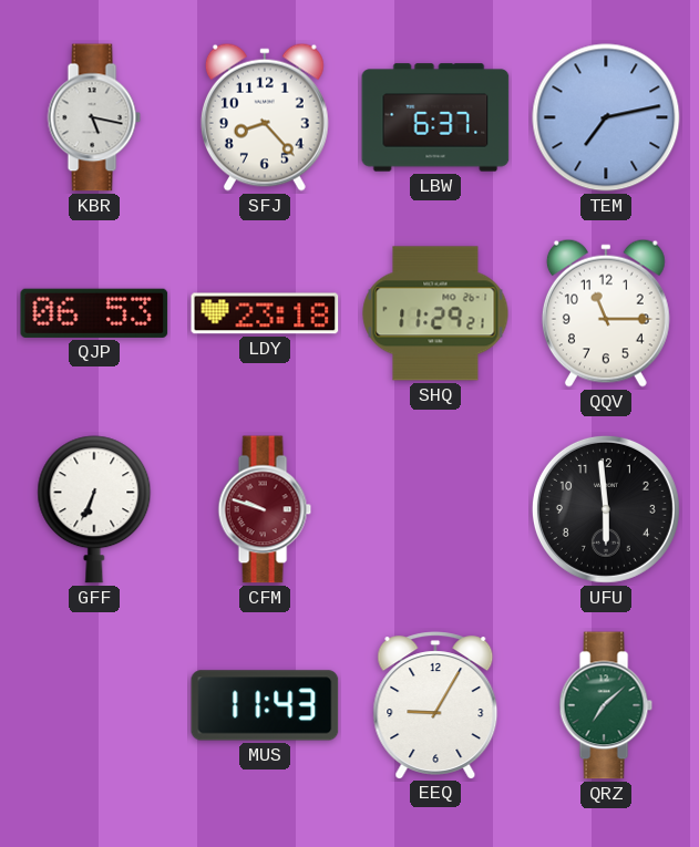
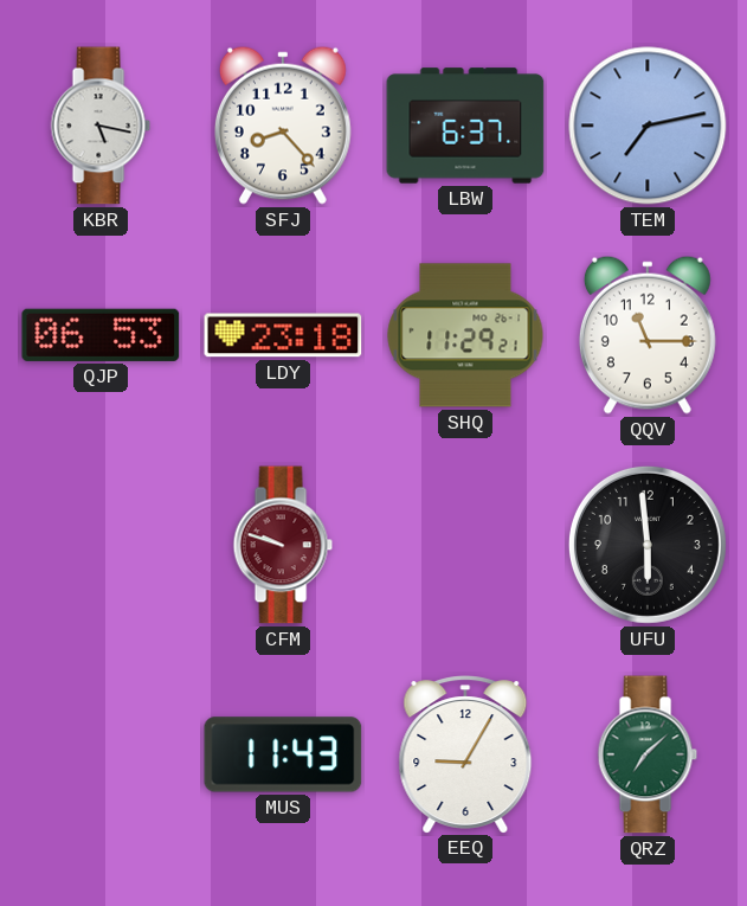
GFF: 6:34 -> none (94, 509)
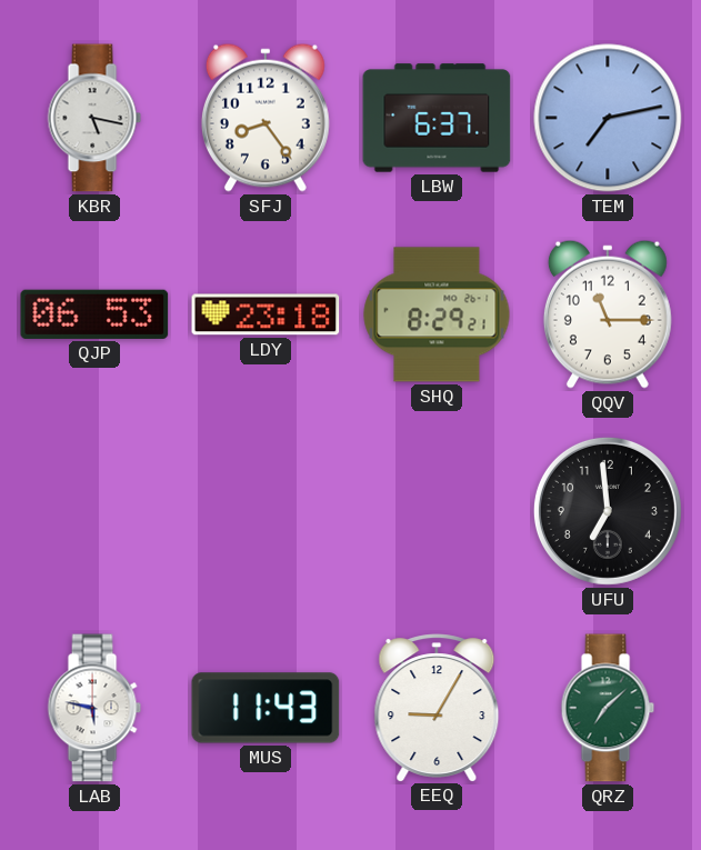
SFJ: 8:23 -> 8:24 (266, 118)
SHQ: 11:29 -> 8:29 (437, 314)
CFM: 9:48 -> none (283, 545)
UFU: 5:59 -> 6:59 (608, 511)
LAB: none -> 5:47 (94, 708)
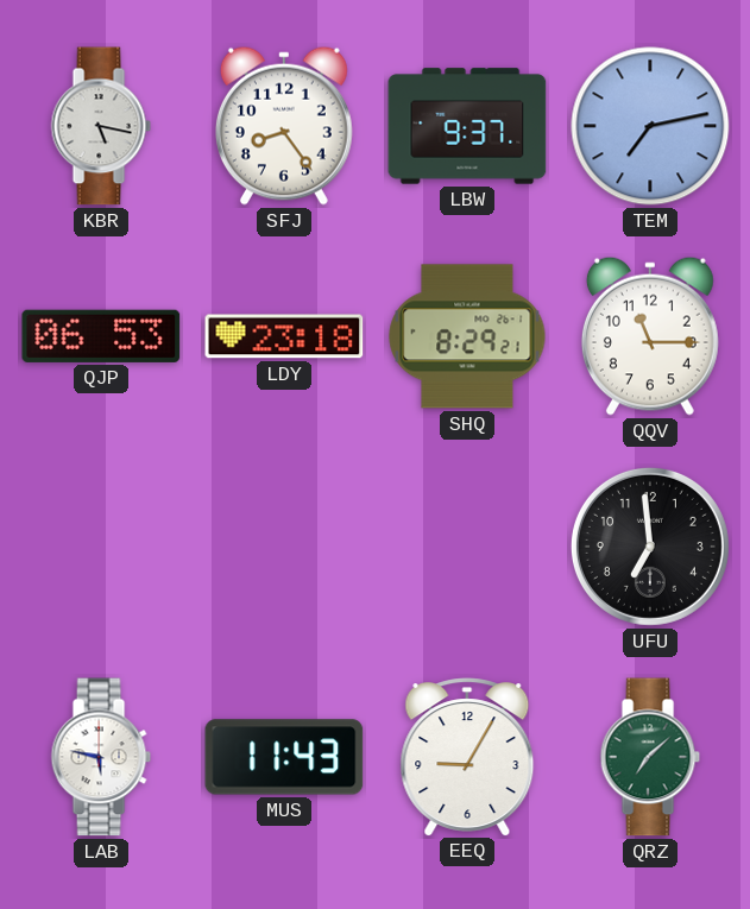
LBW: 6:37 -> 9:37 (467, 126)
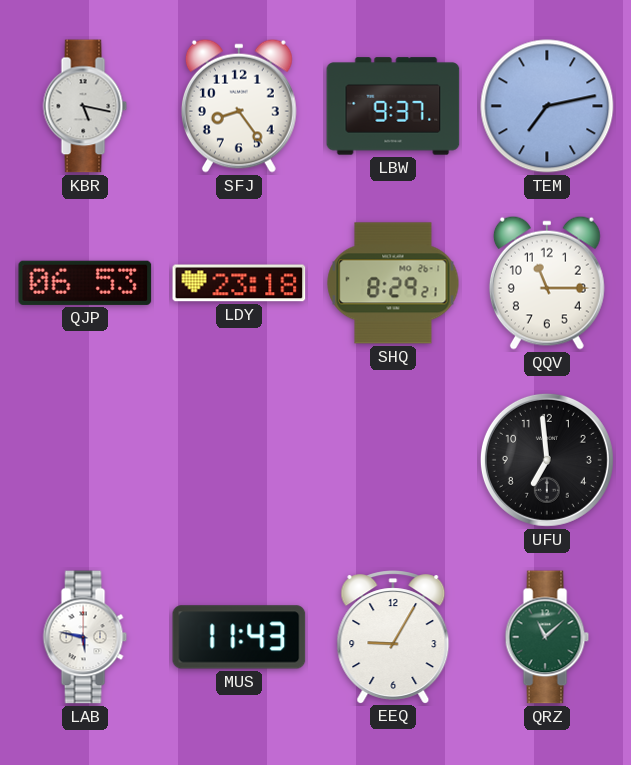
QRZ: 7:08 -> 11:08 (547, 637)
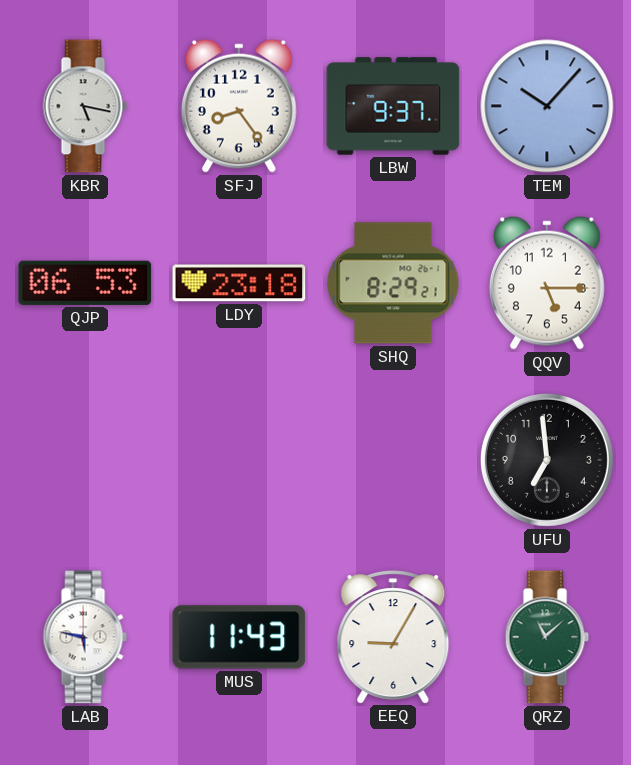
TEM: 7:13 -> 10:07 (547, 106)
QQV: 11:15 -> 5:15 (547, 283)
